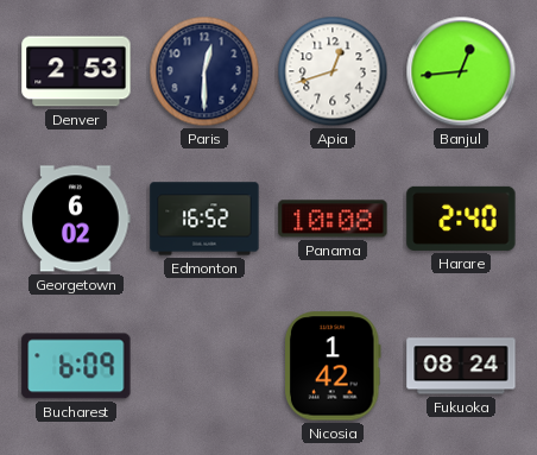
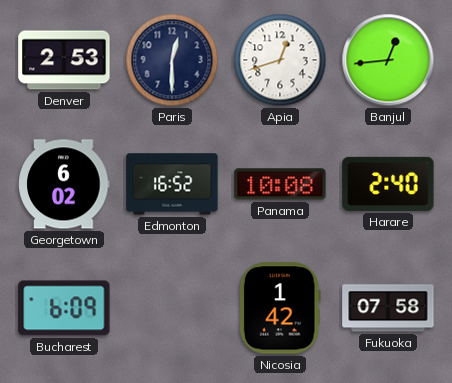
Fukuoka: 08:24 -> 07:58 (388, 308)
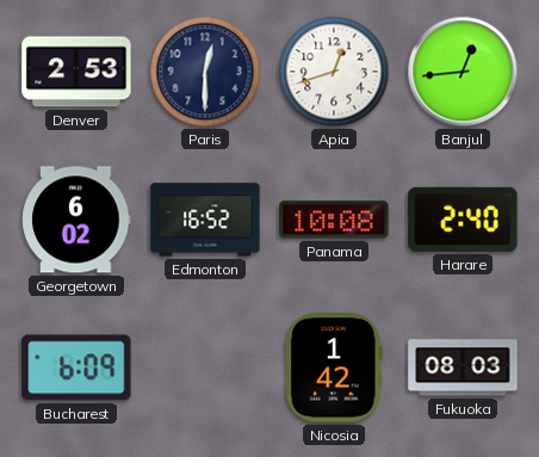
Fukuoka: 07:58 -> 08:03 (463, 368)
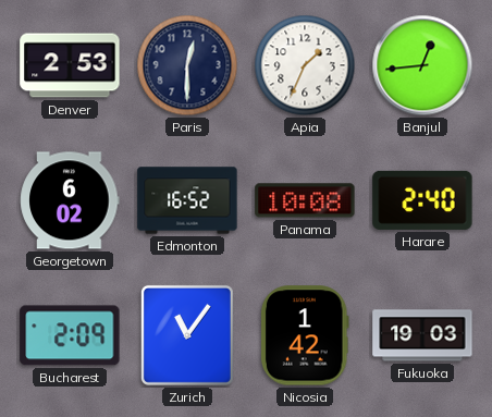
Apia: 12:42 -> 1:34 (305, 65)
Bucharest: 6:09 -> 2:09 (70, 335)
Zurich: none -> 11:06 (187, 335)
Fukuoka: 08:03 -> 19:03 (422, 335)
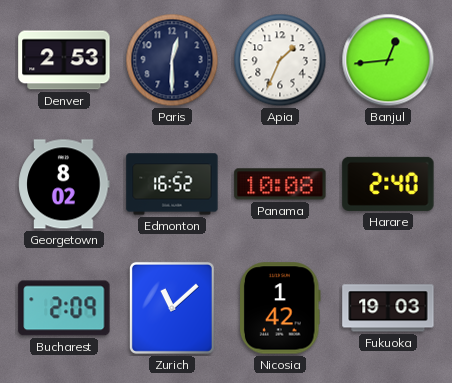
Georgetown: 6:02 -> 8:02 (64, 184)
Zurich: 11:06 -> 11:08 (172, 308)
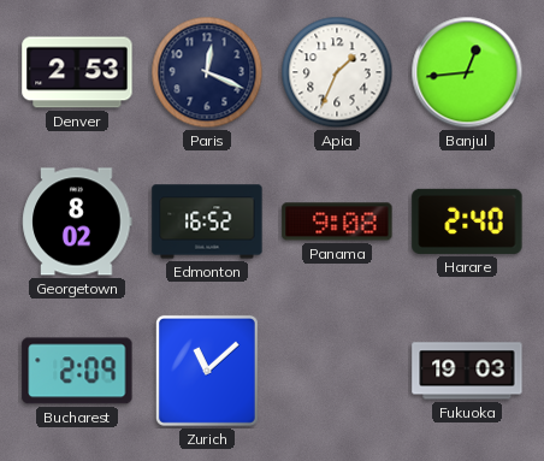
Paris: 12:30 -> 12:19 (207, 72)
Panama: 10:08 -> 9:08 (337, 221)
Nicosia: 1:42 -> none (280, 308)
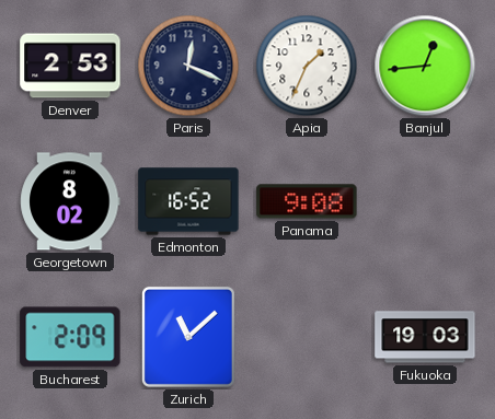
Harare: 2:40 -> none (467, 221)
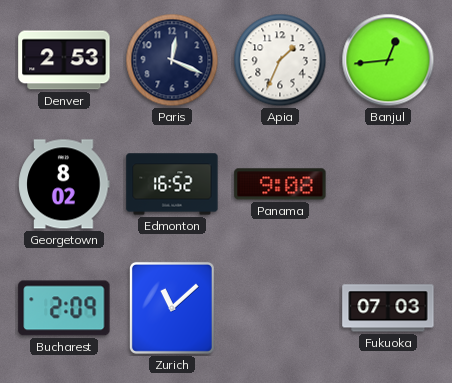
Fukuoka: 19:03 -> 07:03 (388, 308)
